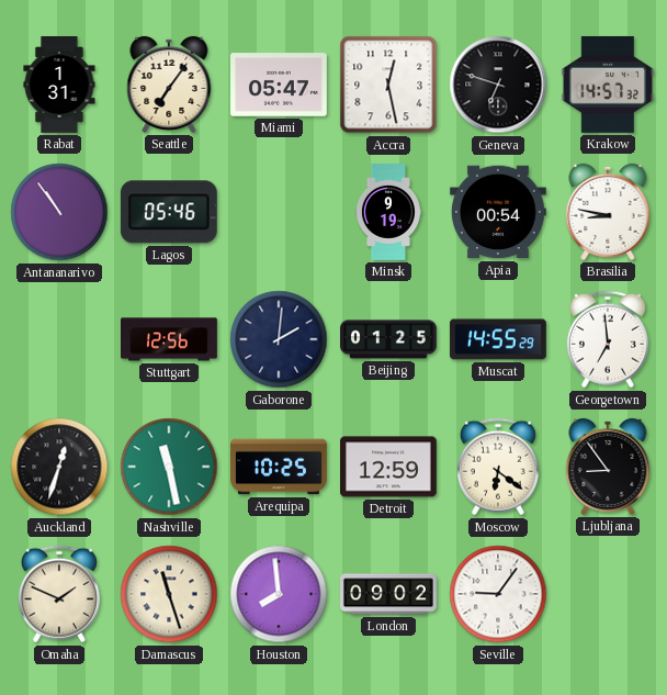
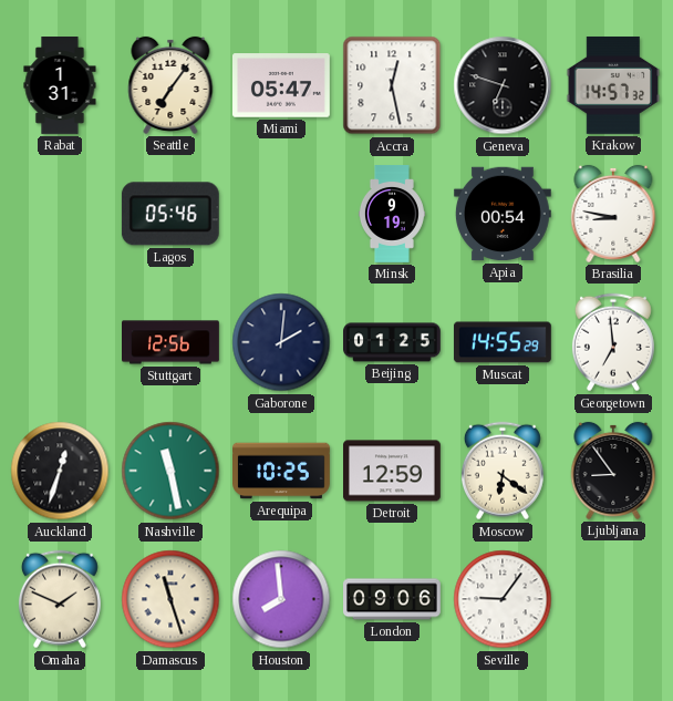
Antananarivo: 10:54 -> none (59, 212)
London: 09:02 -> 09:06 (393, 599)
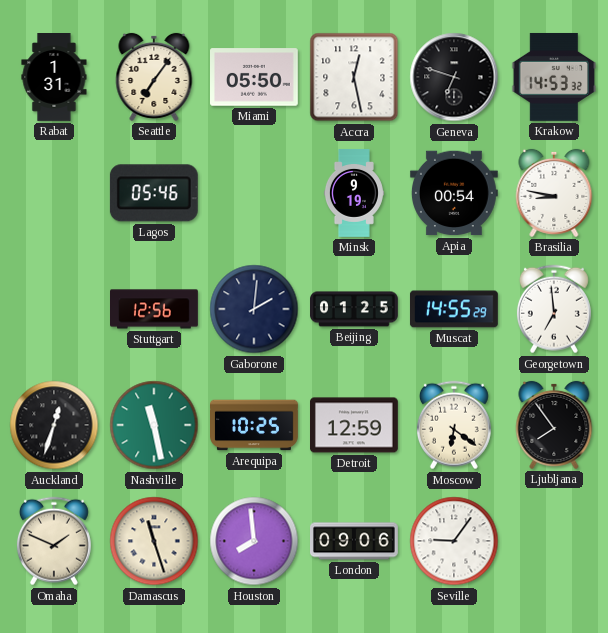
Miami: 05:47 -> 05:50 (255, 77)
Krakow: 14:57 -> 14:53 (554, 77)
Ljubljana: 8:54 -> 7:54 (554, 425)
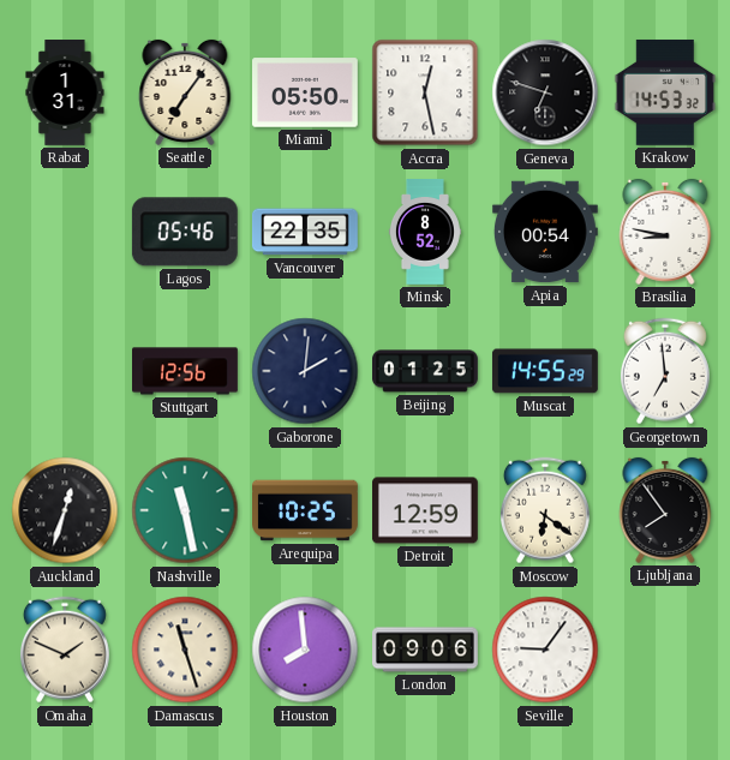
Vancouver: none -> 22:35 (305, 232)
Minsk: 9:19 -> 8:52 (425, 232)
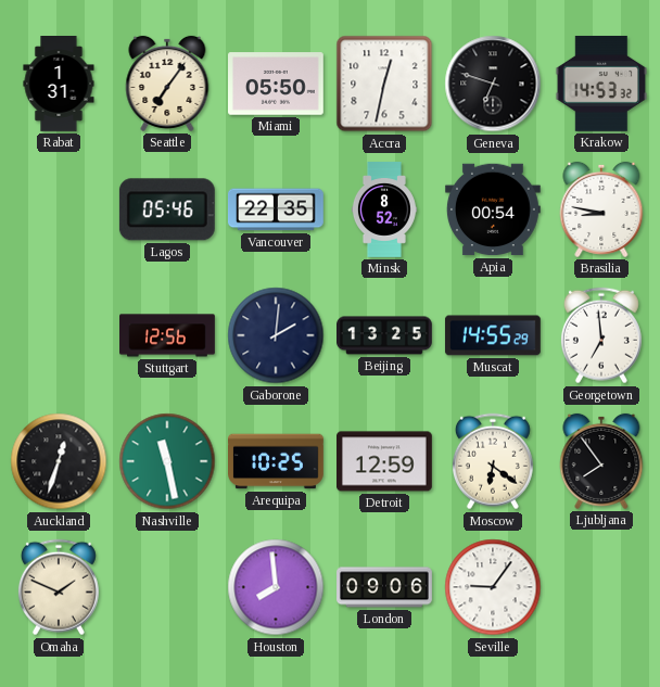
Accra: 12:28 -> 12:32 (384, 84)
Beijing: 01:25 -> 13:25 (385, 335)
Damascus: 11:27 -> none (185, 650)
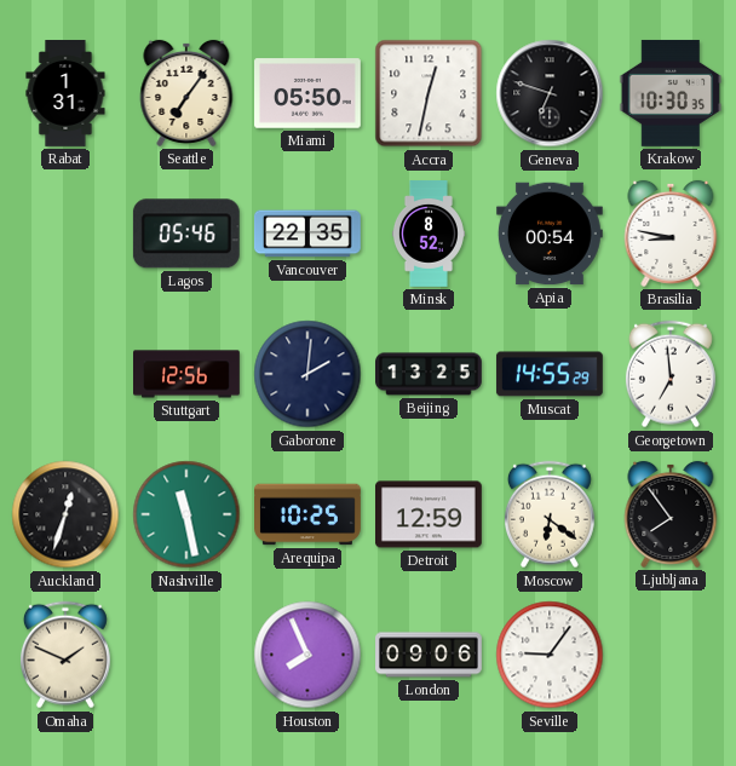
Krakow: 14:53 -> 10:30 (671, 93)
Houston: 7:59 -> 7:56 (307, 655)
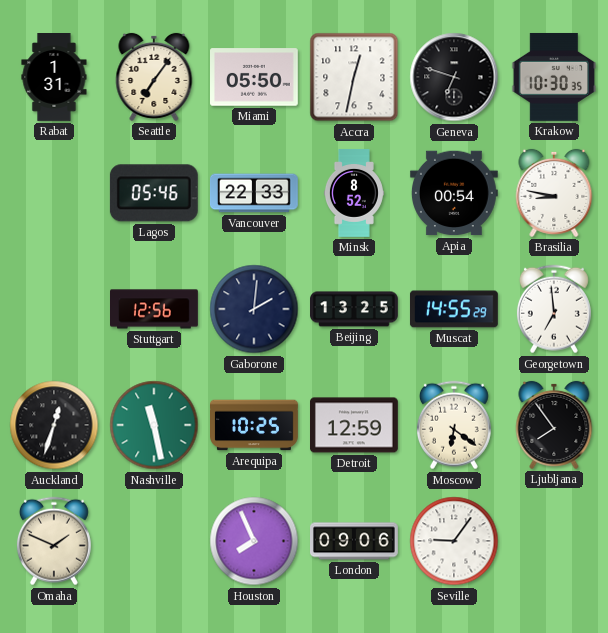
Vancouver: 22:35 -> 22:33 (254, 193)
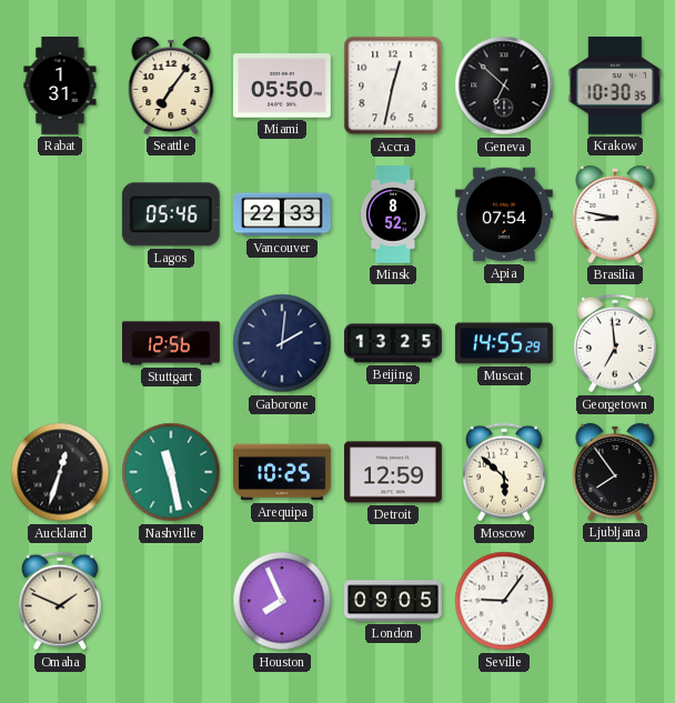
Geneva: 6:48 -> 6:52 (504, 86)
Apia: 00:54 -> 07:54 (504, 214)
Moscow: 6:21 -> 5:52 (504, 472)
London: 09:06 -> 09:05 (394, 601)
